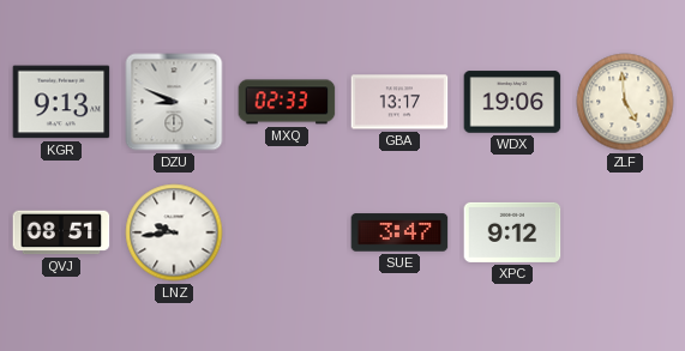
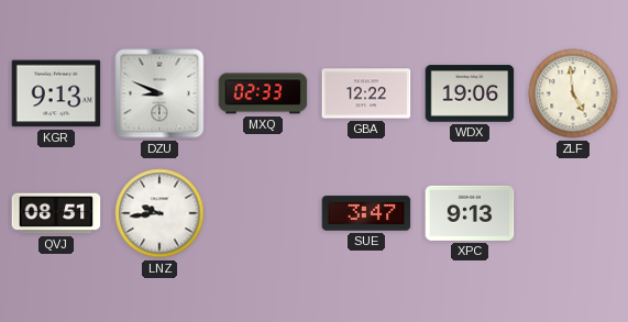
GBA: 13:17 -> 12:22 (366, 93)
XPC: 9:12 -> 9:13 (470, 213)
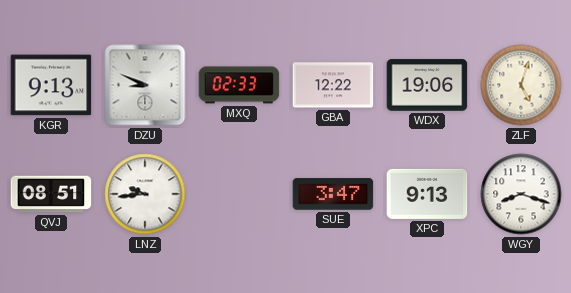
ZLF: 4:59 -> 5:03 (521, 85)
WGY: none -> 8:18 (521, 194)
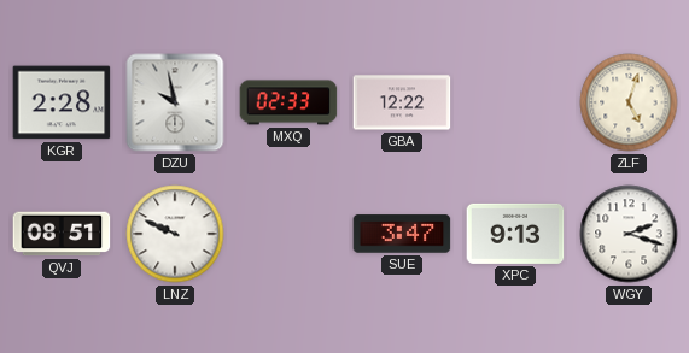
KGR: 9:13 -> 2:28 (62, 102)
DZU: 8:49 -> 9:58 (175, 102)
WDX: 19:06 -> none (427, 85)
LNZ: 9:44 -> 9:49 (175, 234)
WGY: 8:18 -> 2:18 (629, 234)
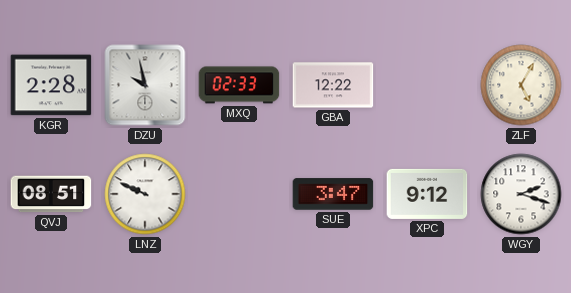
ZLF: 5:03 -> 5:05 (521, 85)
XPC: 9:13 -> 9:12 (427, 194)
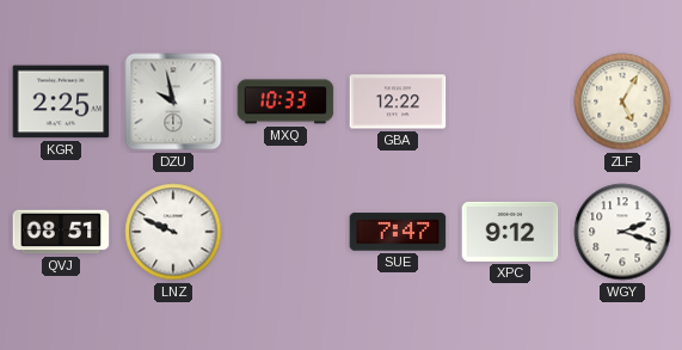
KGR: 2:28 -> 2:25 (61, 102)
MXQ: 02:33 -> 10:33 (285, 102)
SUE: 3:47 -> 7:47 (398, 232)
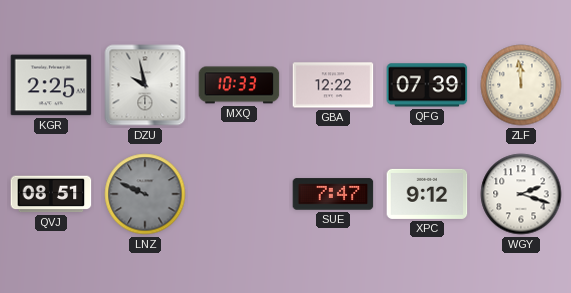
QFG: none -> 07:39 (427, 85)
ZLF: 5:05 -> 11:59 (521, 85)
LNZ dial: white -> grey (145, 194)
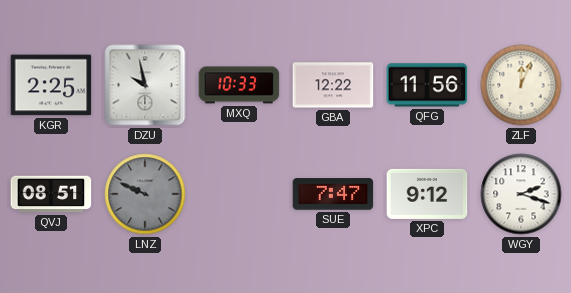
QFG: 07:39 -> 11:56 (427, 85)
ZLF: 11:59 -> 12:04 (521, 85)
